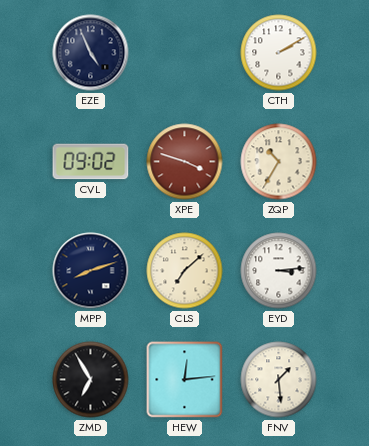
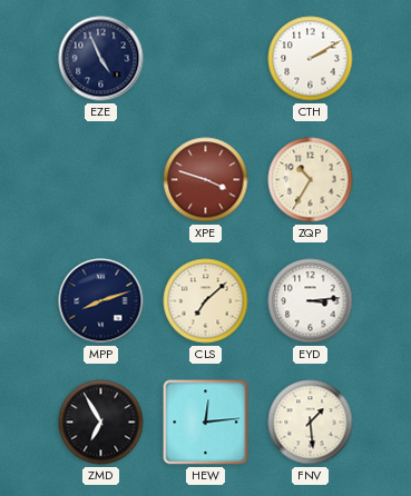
CVL: 09:02 -> none (91, 162)
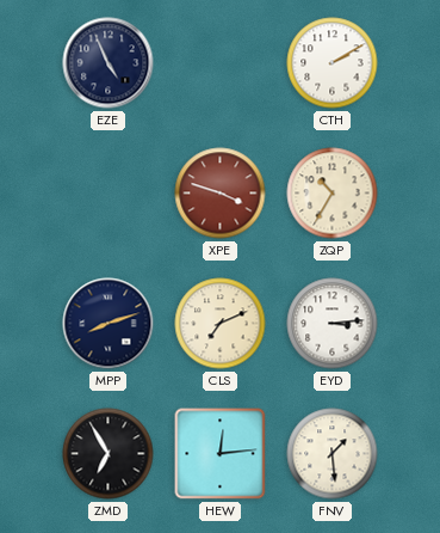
CLS: 7:08 -> 7:11 (221, 324)
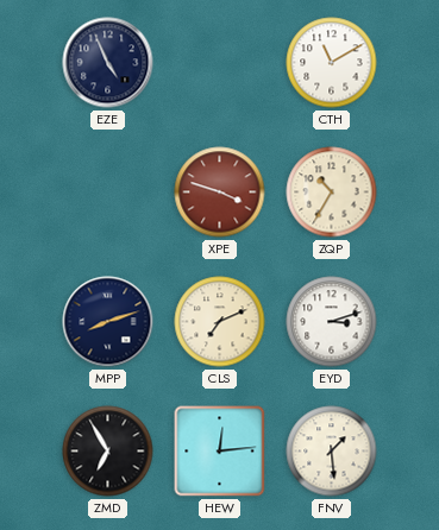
CTH: 2:10 -> 11:10 (332, 63)
EYD: 3:14 -> 3:12 (332, 322)
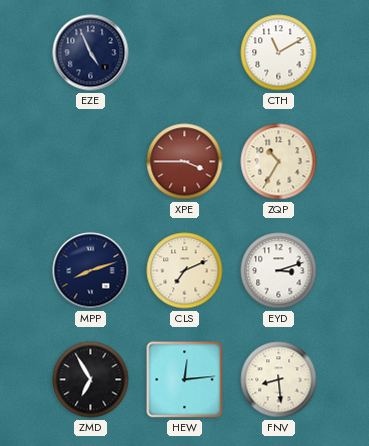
XPE: 3:48 -> 3:45 (185, 162)
FNV: 1:29 -> 8:29 (279, 380)
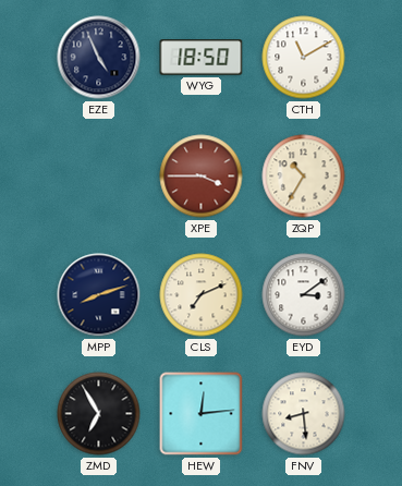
WYG: none -> 18:50 (202, 58)
EYD: 3:12 -> 3:09 (304, 295)
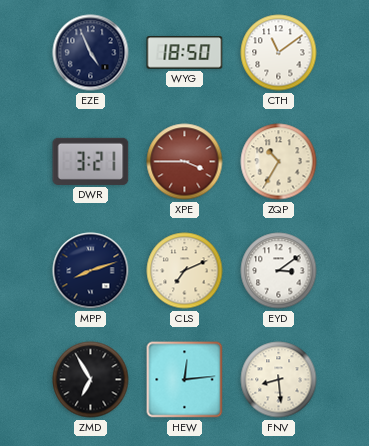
CTH: 11:10 -> 11:09 (279, 53)
DWR: none -> 3:21 (91, 161)
